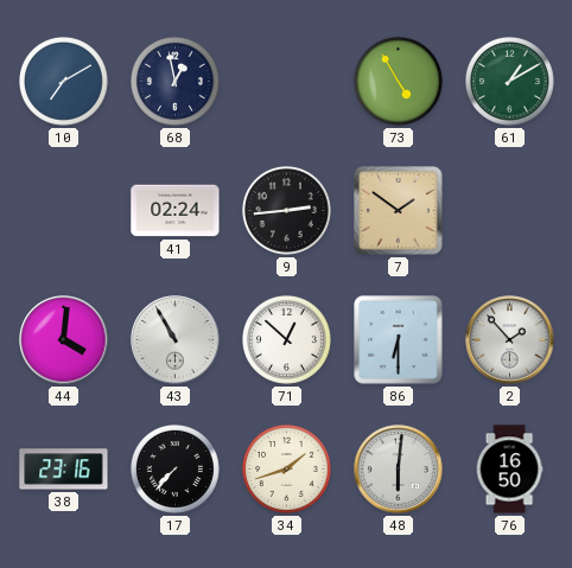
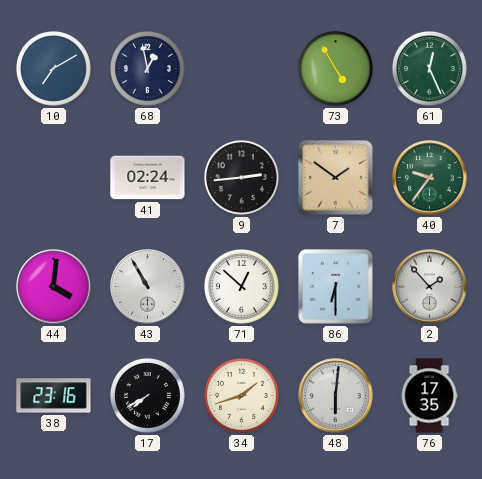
61: 1:10 -> 12:26 (430, 69)
40: none -> 9:36 (430, 178)
17: 7:37 -> 7:40 (148, 396)
76: 16:50 -> 17:35 (429, 396)
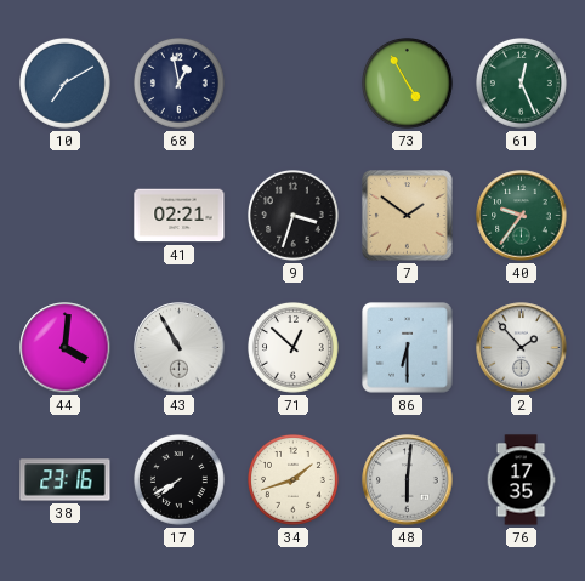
41: 02:24 -> 02:21 (180, 216)
9: 2:44 -> 3:33 (294, 216)
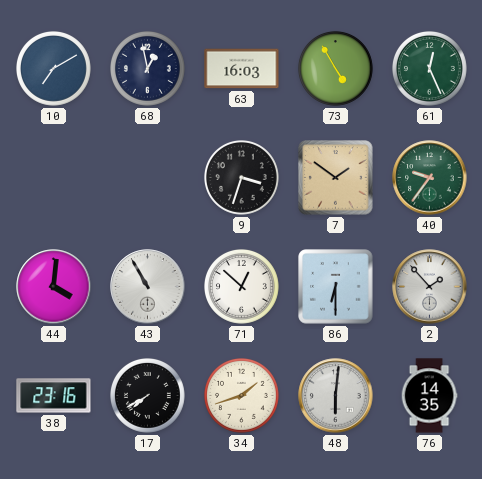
63: none -> 16:03 (242, 69)
41: 02:21 -> none (180, 216)
76: 17:35 -> 14:35 (429, 396)
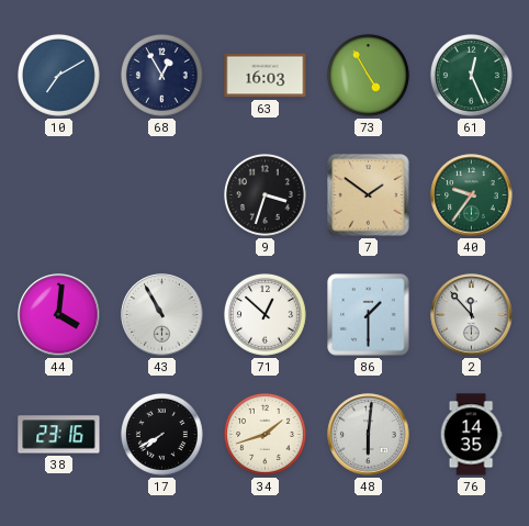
68: 12:58 -> 12:55 (162, 76)
86: 6:30 -> 1:30 (369, 315)
2: 1:53 -> 11:53 (472, 315)
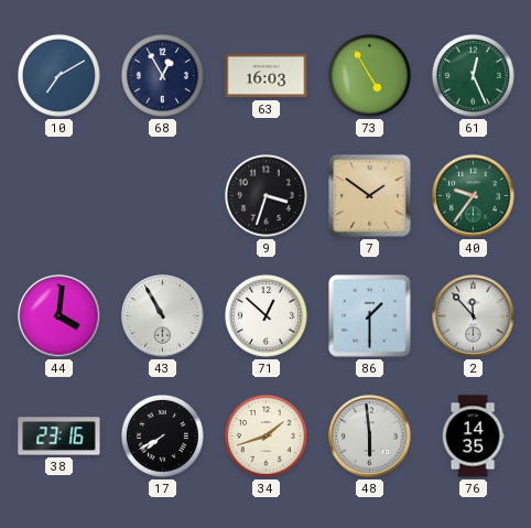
48: 6:01 -> 5:59 (370, 437)
